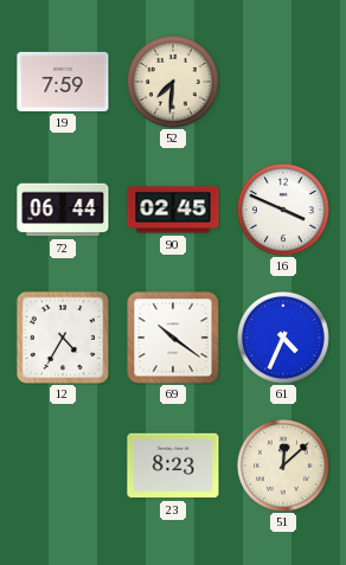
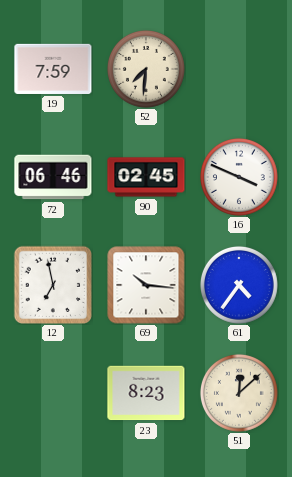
72: 06:44 -> 06:46 (53, 177)
12: 4:35 -> 6:58 (52, 284)
69: 10:21 -> 10:16 (146, 285)
61: 4:34 -> 4:36 (239, 285)
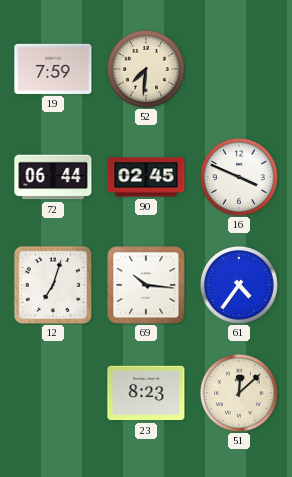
72: 06:46 -> 06:44 (53, 177)
12: 6:58 -> 7:03 (52, 284)
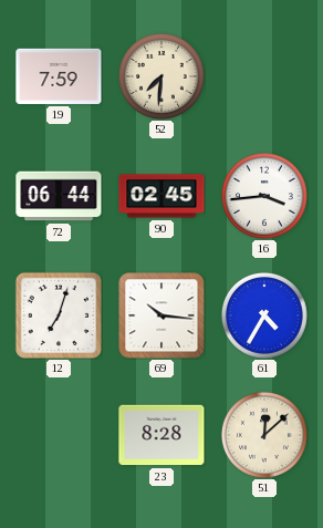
16: 3:49 -> 3:44 (264, 196)
61: 4:36 -> 4:35 (264, 315)
23: 8:23 -> 8:28 (161, 435)
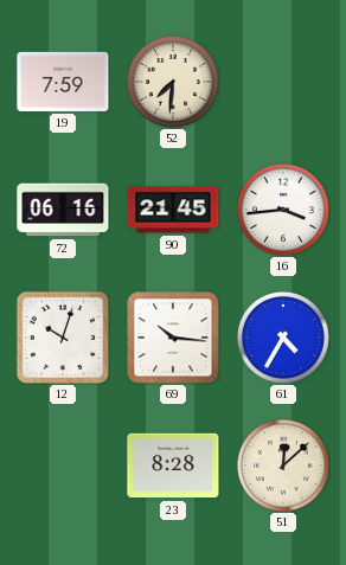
72: 06:44 -> 06:16 (63, 210)
90: 02:45 -> 21:45 (173, 210)
12: 7:03 -> 10:03 (62, 336)
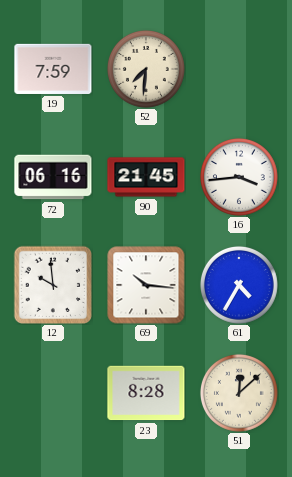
12: 10:03 -> 9:59 (52, 284)
